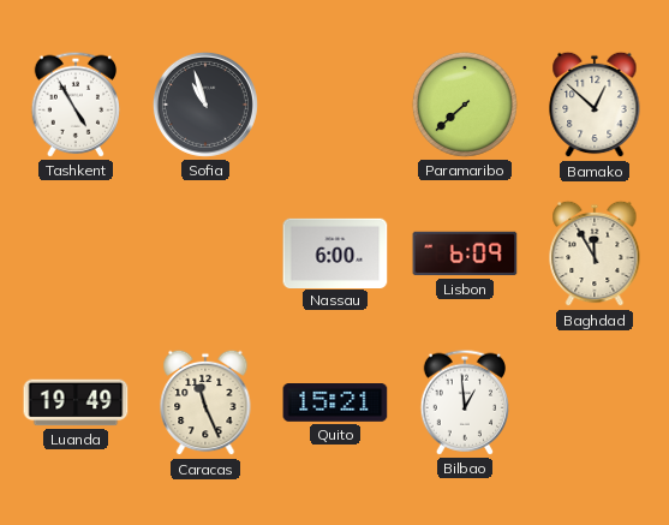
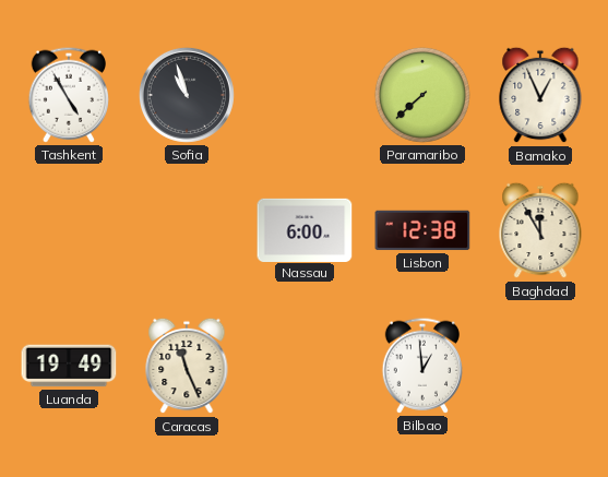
Bamako: 12:52 -> 12:56 (540, 95)
Lisbon: 6:09 -> 12:38 (422, 230)
Quito: 15:21 -> none (335, 404)
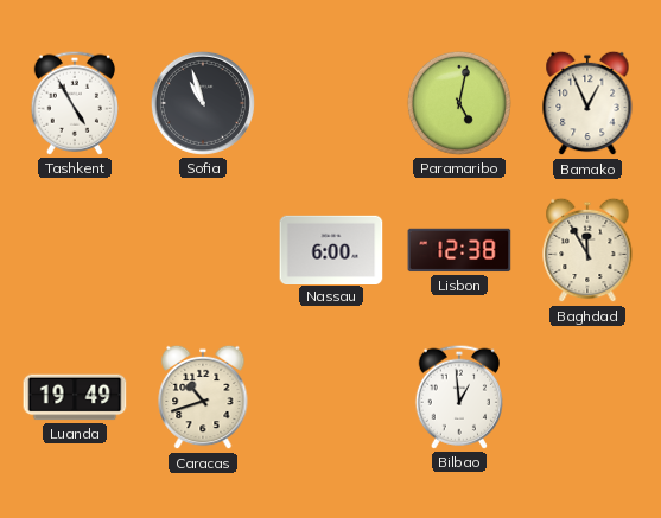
Paramaribo: 7:38 -> 5:02 (459, 103)
Caracas: 11:26 -> 10:42 (203, 397)
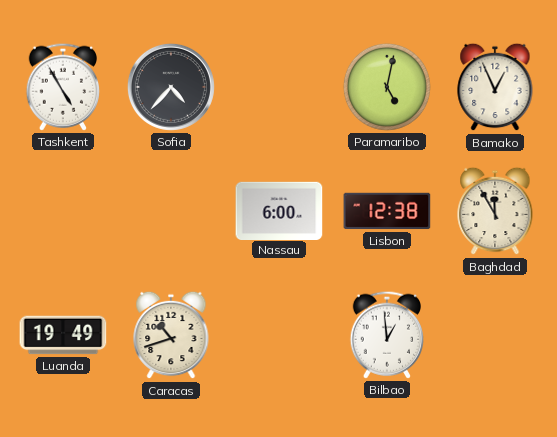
Sofia: 10:57 -> 4:37 (171, 87)
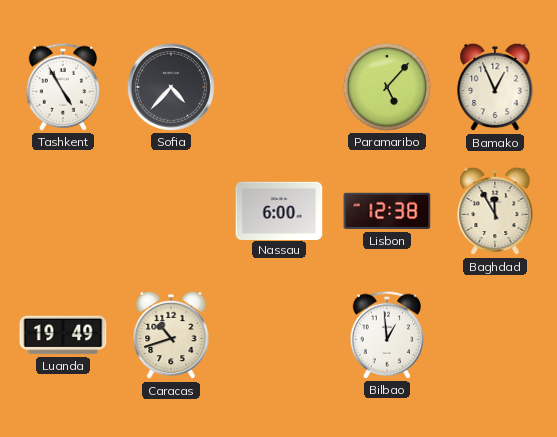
Paramaribo: 5:02 -> 5:07 (387, 87)
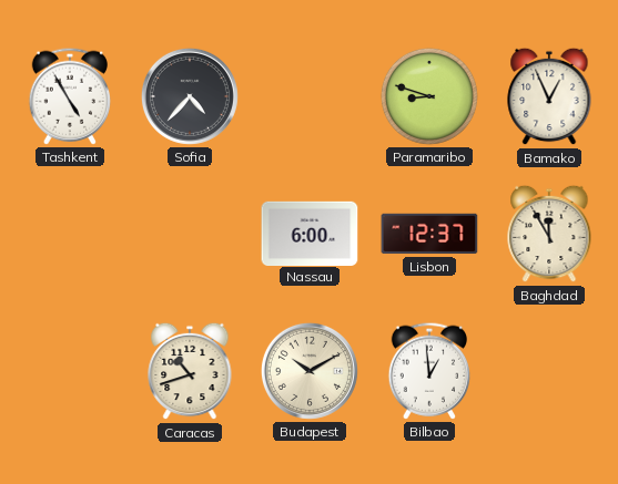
Paramaribo: 5:07 -> 8:48 (429, 96)
Lisbon: 12:38 -> 12:37 (429, 234)
Luanda: 19:49 -> none (63, 335)
Budapest: none -> 10:10 (310, 371)
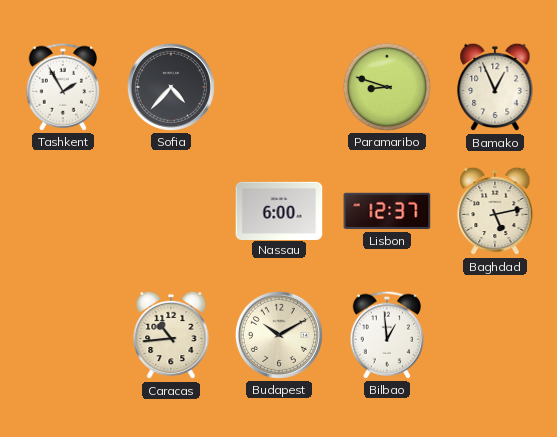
Tashkent: 4:55 -> 1:55 (62, 87)
Baghdad: 11:55 -> 5:13 (495, 211)
Caracas: 10:42 -> 10:44 (171, 335)
